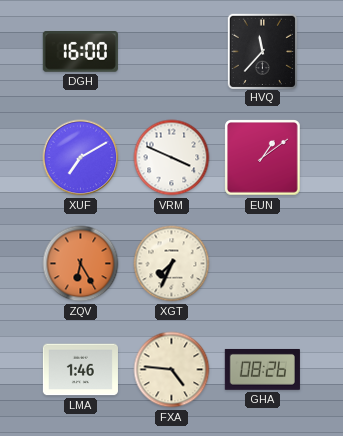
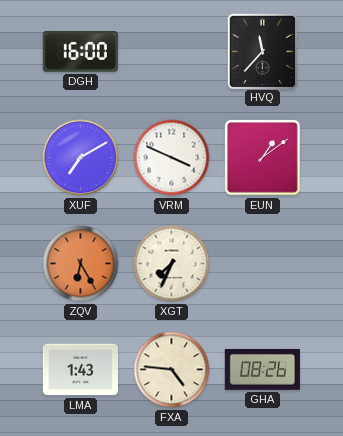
LMA: 1:46 -> 1:43 (80, 370)
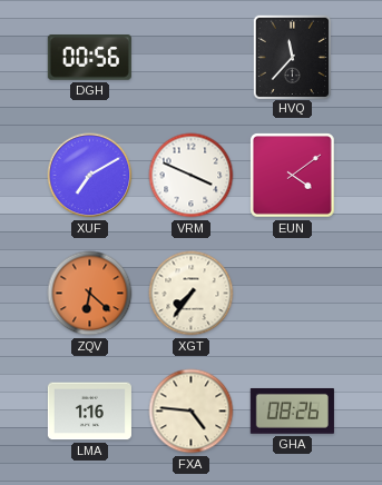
DGH: 16:00 -> 00:56 (89, 58)
EUN: 1:09 -> 4:09 (293, 176)
ZQV: 6:25 -> 6:22 (90, 294)
XGT: 7:34 -> 7:36 (192, 294)
LMA: 1:43 -> 1:16 (89, 412)
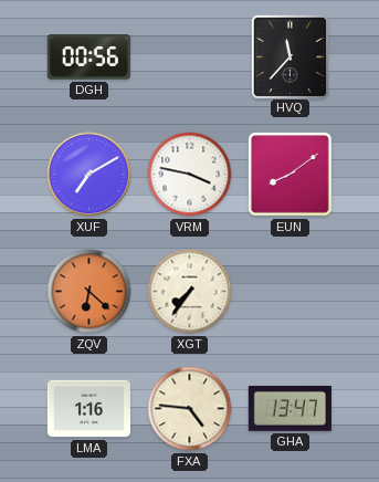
VRM: 3:49 -> 3:47 (190, 175)
EUN: 4:09 -> 8:09 (291, 175)
GHA: 08:26 -> 13:47 (289, 408)
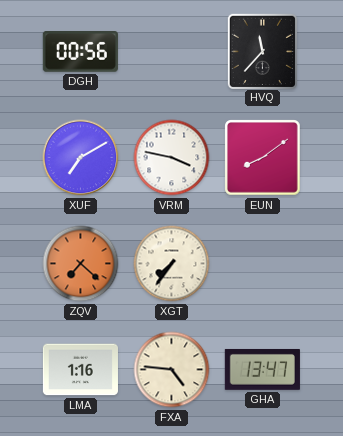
ZQV: 6:22 -> 7:22 (81, 264)
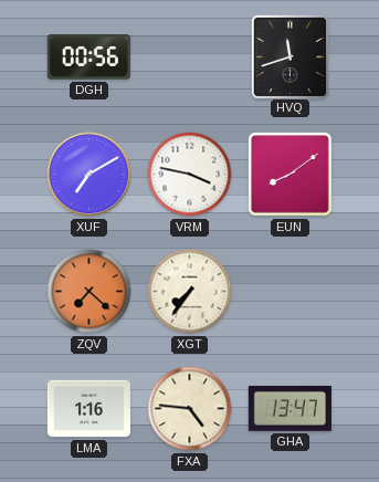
HVQ: 11:37 -> 11:42 (289, 56)
